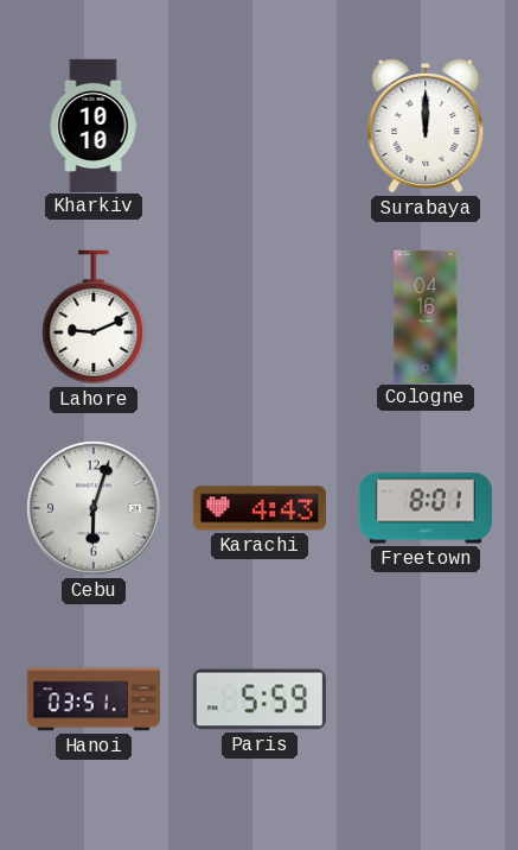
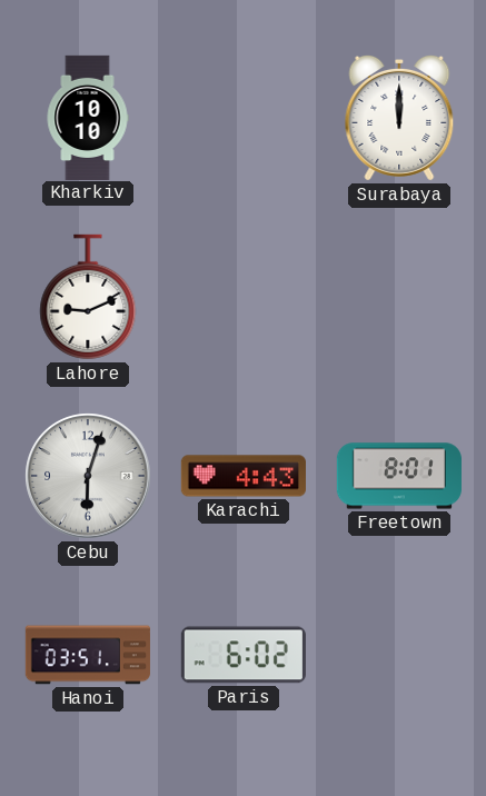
Cologne: 04:16 -> none (426, 316)
Paris: 5:59 -> 6:02 (244, 655)
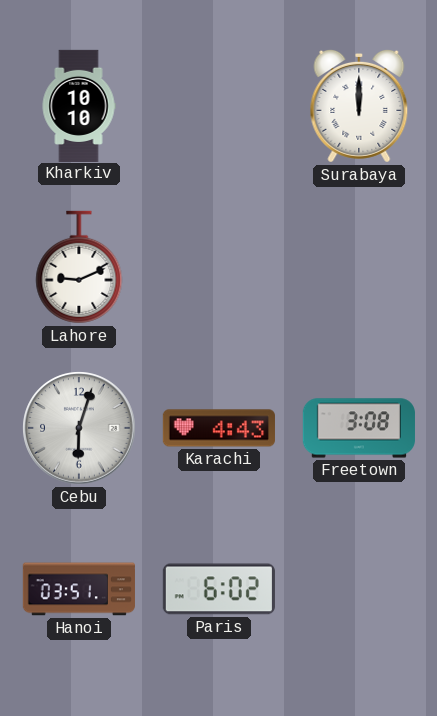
Freetown: 8:01 -> 3:08 (359, 428)
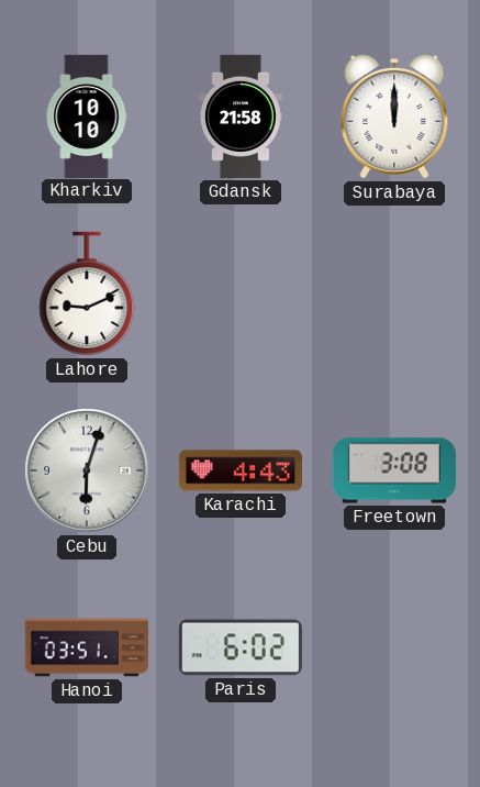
Gdansk: none -> 21:58 (242, 117)
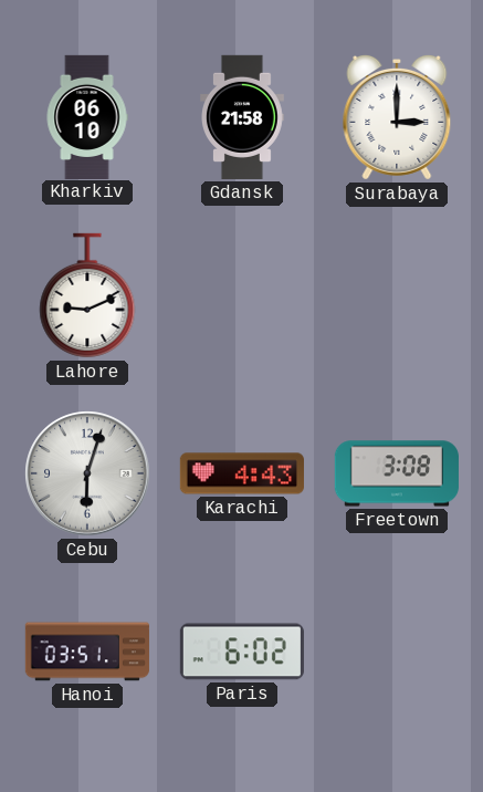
Kharkiv: 10:10 -> 06:10 (87, 116)
Surabaya: 12:00 -> 3:00 (397, 117)
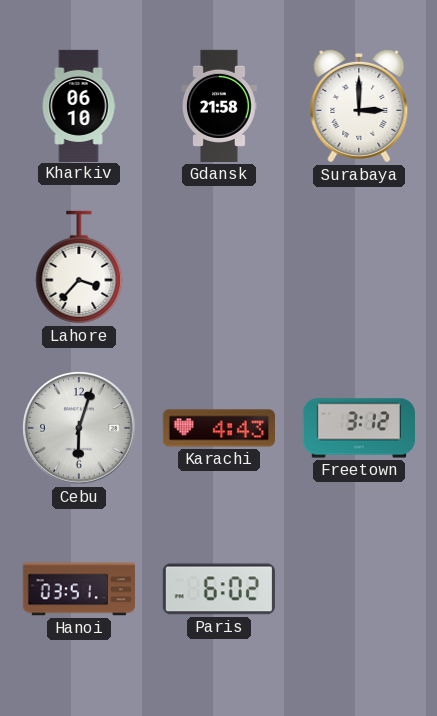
Lahore: 9:11 -> 3:37 (79, 267)
Freetown: 3:08 -> 3:12 (359, 428)
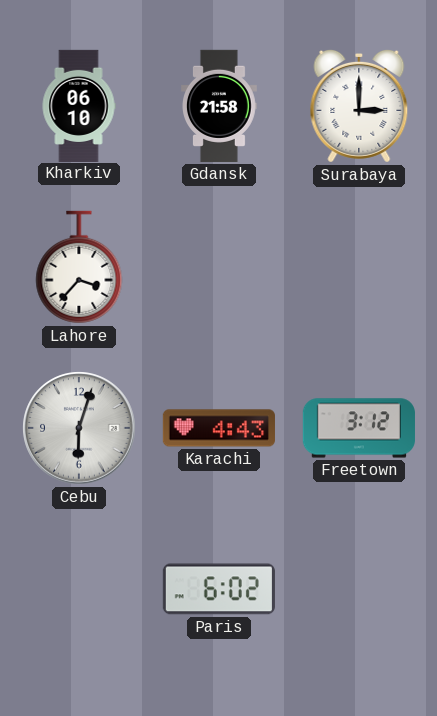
Hanoi: 03:51 -> none (79, 589)
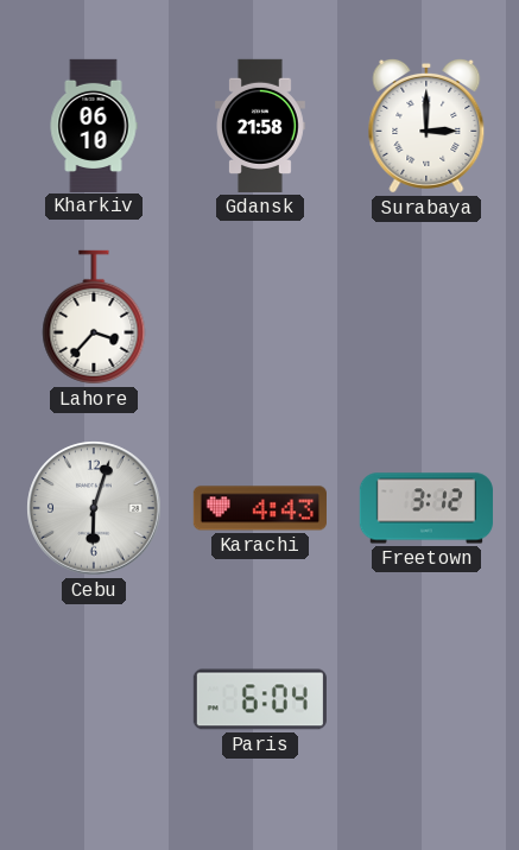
Paris: 6:02 -> 6:04 (260, 699)
